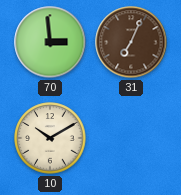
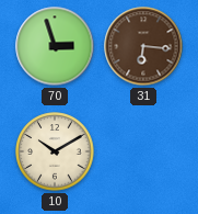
70: 2:59 -> 2:57 (55, 46)
31: 7:04 -> 6:16 (143, 46)
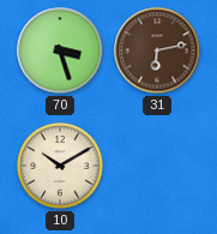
70: 2:57 -> 3:27 (60, 50)
31: 6:16 -> 6:13 (157, 50)
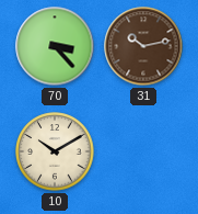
70: 3:27 -> 3:23 (55, 46)
31: 6:13 -> 10:13 (143, 46)
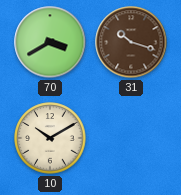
70: 3:23 -> 3:40 (50, 42)
31: 10:13 -> 10:18 (131, 42)
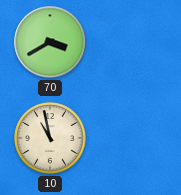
31: 10:18 -> none (131, 42)
10: 10:10 -> 10:58 (50, 138)
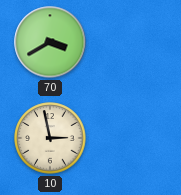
10: 10:58 -> 2:58 (50, 138)
